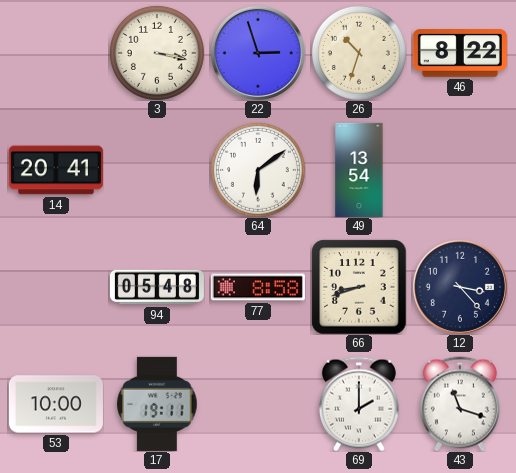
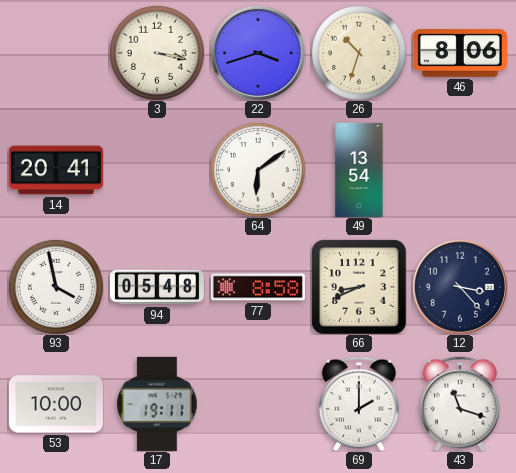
22: 2:57 -> 3:42 (258, 53)
46: 8:22 -> 8:06 (460, 53)
93: none -> 3:58 (56, 287)
66: 8:42 -> 8:41 (359, 287)
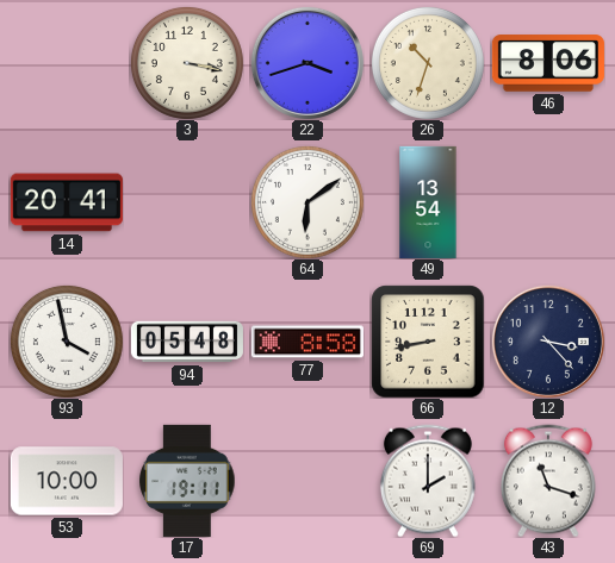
66: 8:41 -> 8:43 (428, 342)
